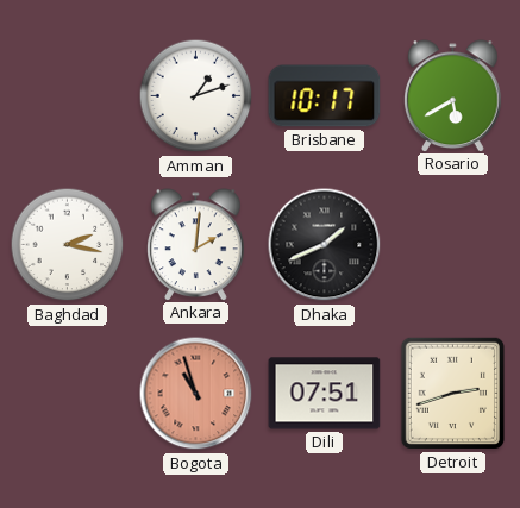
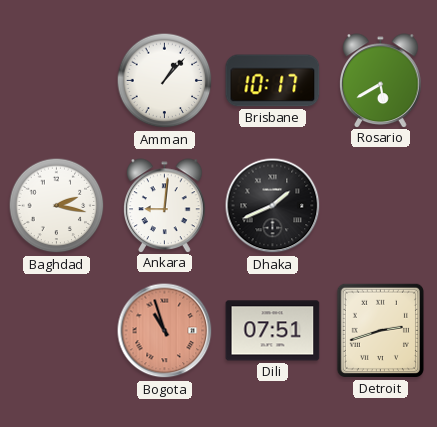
Amman: 1:12 -> 1:07 (165, 81)
Ankara: 2:01 -> 9:01 (165, 205)
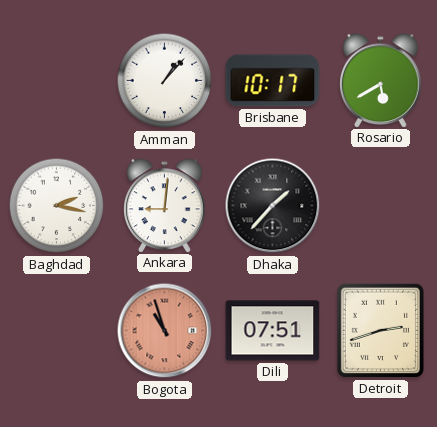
Dhaka: 1:41 -> 1:37 (273, 206)
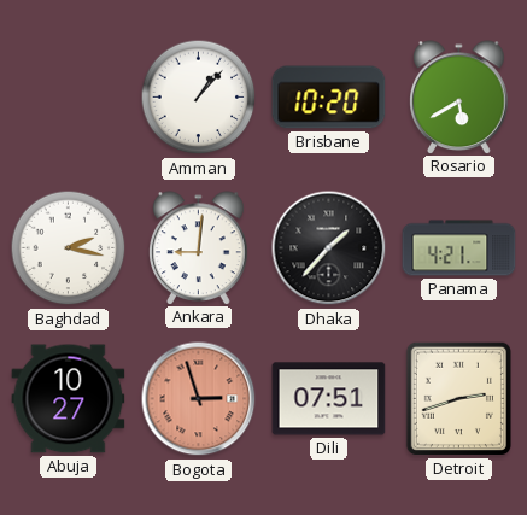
Brisbane: 10:17 -> 10:20 (329, 98)
Panama: none -> 4:21 (459, 248)
Abuja: none -> 10:27 (69, 399)
Bogota: 10:57 -> 2:57 (199, 399)
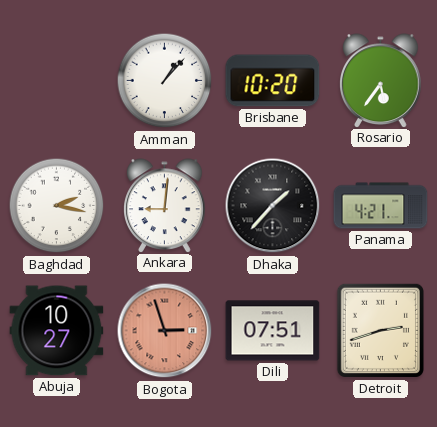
Rosario: 5:40 -> 5:36 (381, 80)
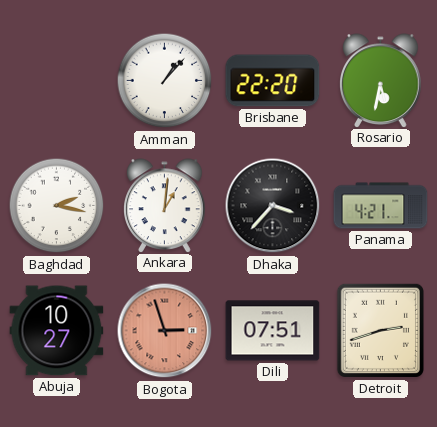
Brisbane: 10:20 -> 22:20 (273, 81)
Rosario: 5:36 -> 5:32 (381, 80)
Ankara: 9:01 -> 1:01 (165, 205)
Dhaka: 1:37 -> 3:37 (273, 206)
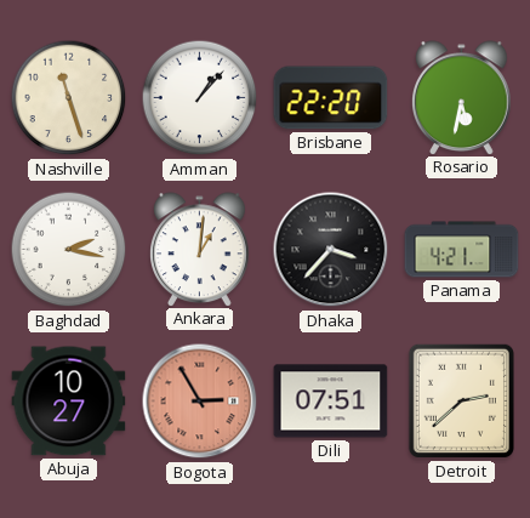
Nashville: none -> 11:27 (69, 98)
Bogota: 2:57 -> 2:55 (200, 402)
Detroit: 2:42 -> 2:38 (461, 400)
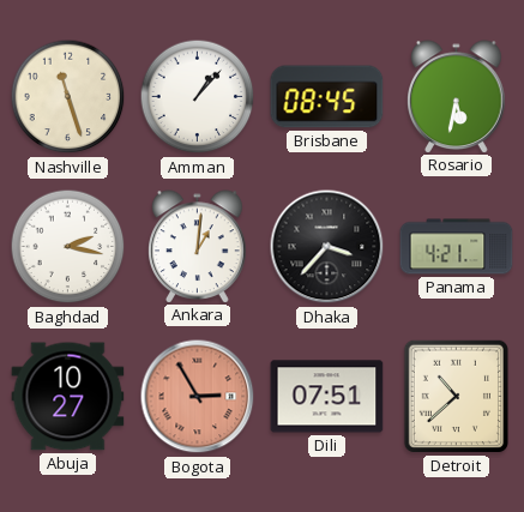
Brisbane: 22:20 -> 08:45 (327, 97)
Detroit: 2:38 -> 10:38 (456, 396)
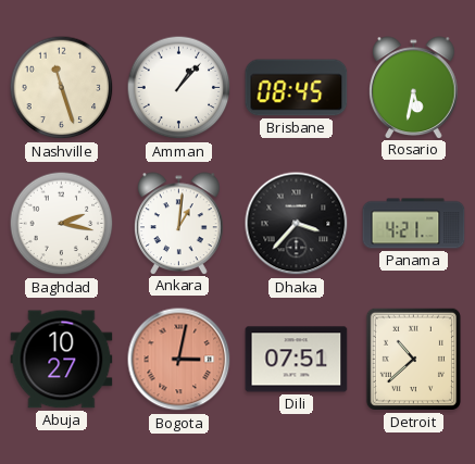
Bogota: 2:55 -> 3:02 (179, 360)
